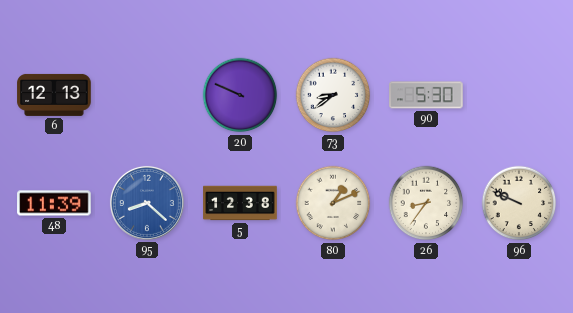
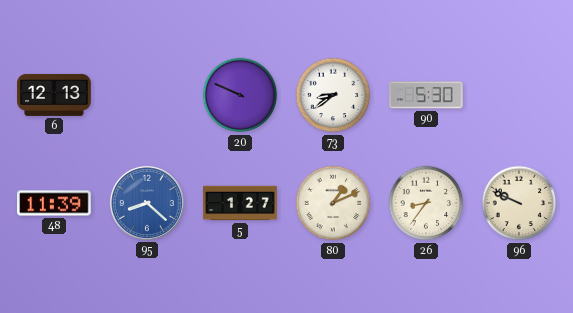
5: 12:38 -> 1:27 (240, 203)
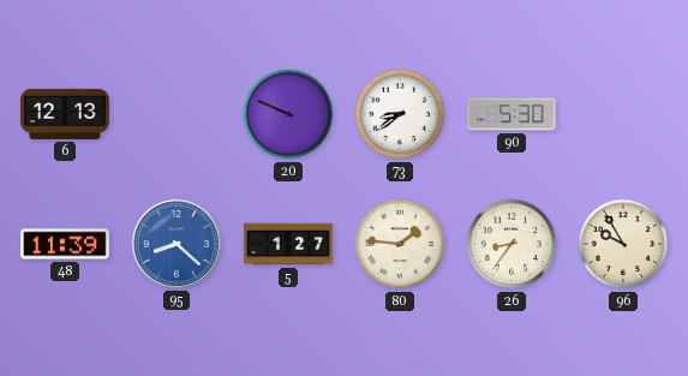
80: 1:11 -> 1:46 (400, 244)
96: 9:49 -> 9:55 (623, 244)
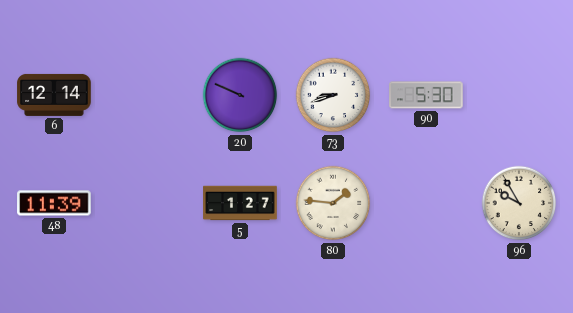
6: 12:13 -> 12:14 (54, 95)
73: 8:39 -> 8:42 (333, 95)
95: 8:22 -> none (177, 244)
26: 8:36 -> none (511, 244)
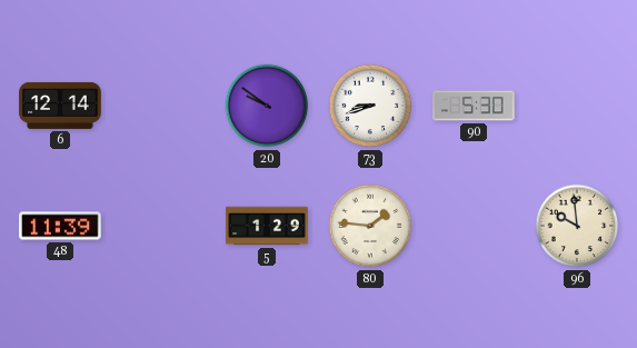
20: 9:49 -> 9:51 (267, 106)
5: 1:27 -> 1:29 (267, 226)
96: 9:55 -> 9:59 (577, 226)
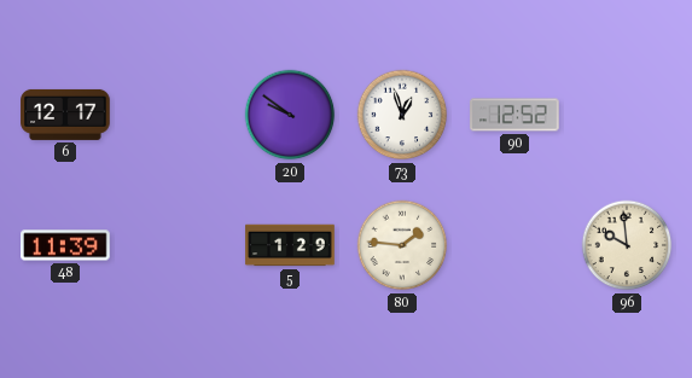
6: 12:14 -> 12:17 (65, 115)
73: 8:42 -> 12:57 (402, 115)
90: 5:30 -> 12:52 (514, 115)
